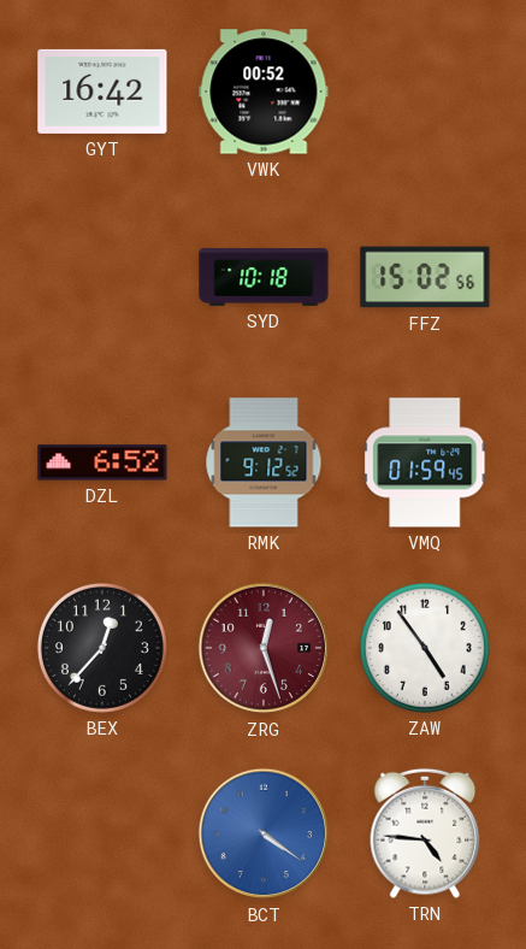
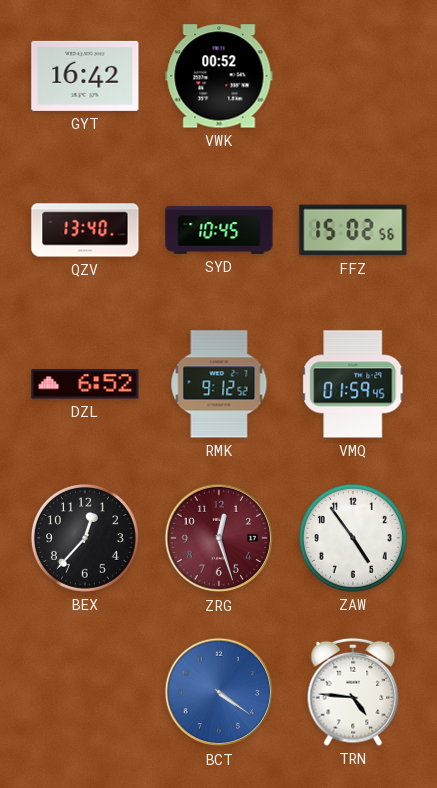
QZV: none -> 13:40 (85, 230)
SYD: 10:18 -> 10:45 (219, 230)
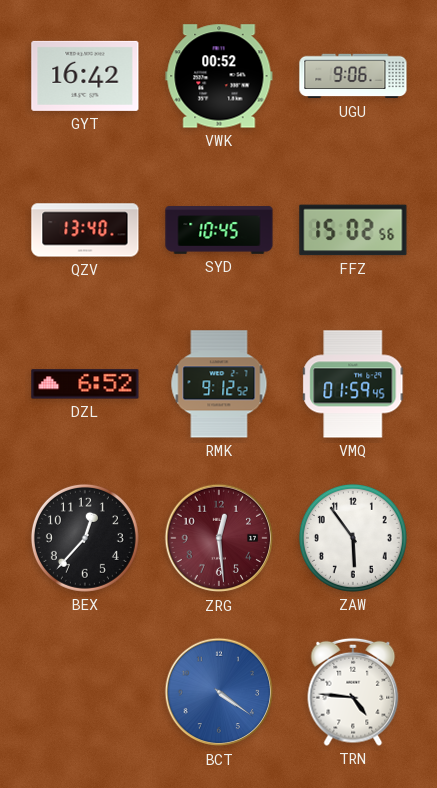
UGU: none -> 9:06 (353, 76)
ZRG: 12:27 -> 12:29 (219, 538)
ZAW: 4:54 -> 5:54 (353, 538)
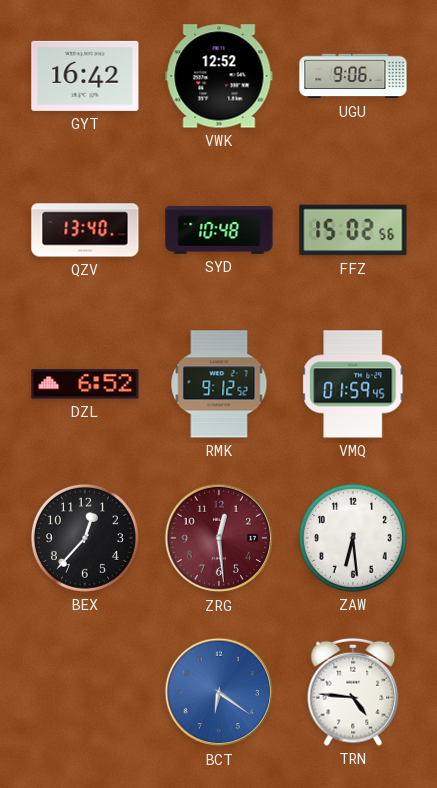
VWK: 00:52 -> 12:52 (219, 76)
SYD: 10:45 -> 10:48 (219, 230)
ZAW: 5:54 -> 6:29 (353, 538)
BCT: 4:21 -> 6:21 (219, 692)
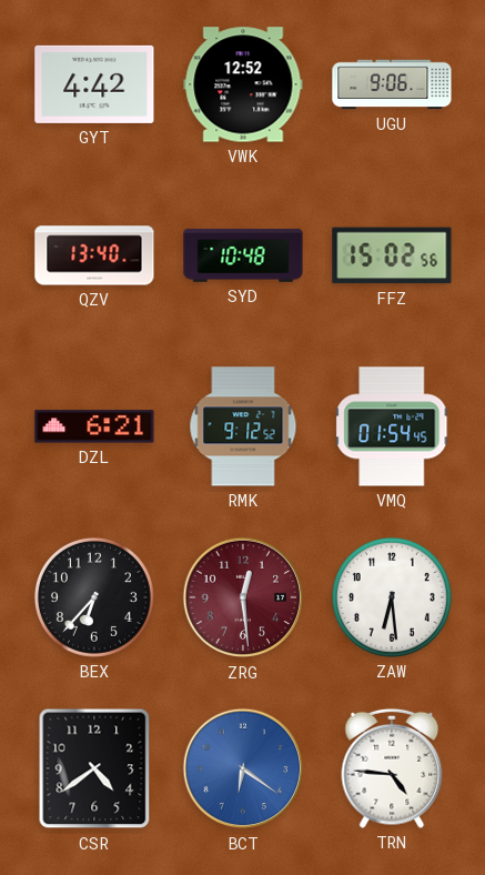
GYT: 16:42 -> 4:42 (94, 84)
DZL: 6:52 -> 6:21 (94, 426)
VMQ: 01:59 -> 01:54 (393, 426)
BEX: 12:37 -> 6:37 (94, 597)
CSR: none -> 4:39 (94, 768)
